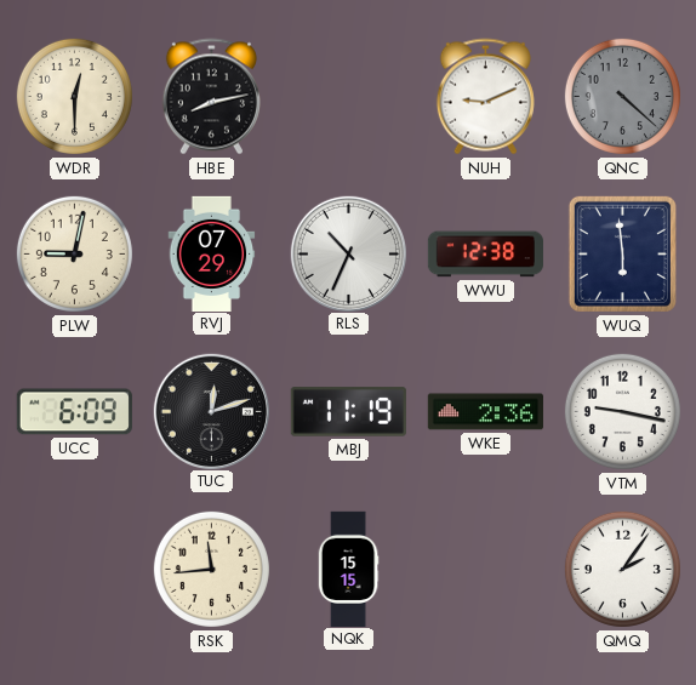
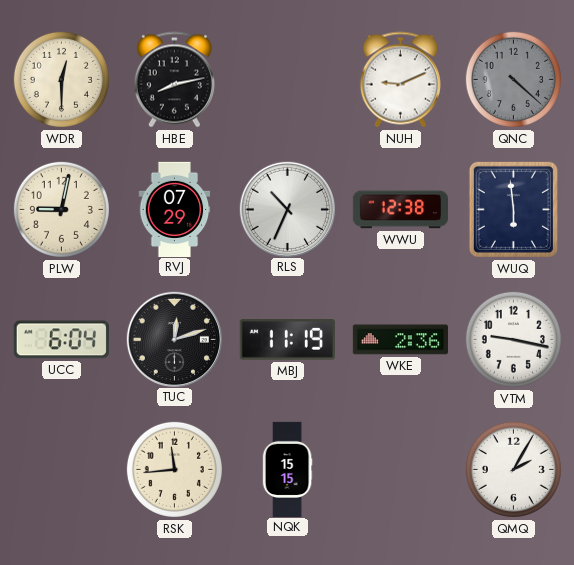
UCC: 6:09 -> 6:04 (61, 340)
QMQ: 2:06 -> 2:05 (513, 469)
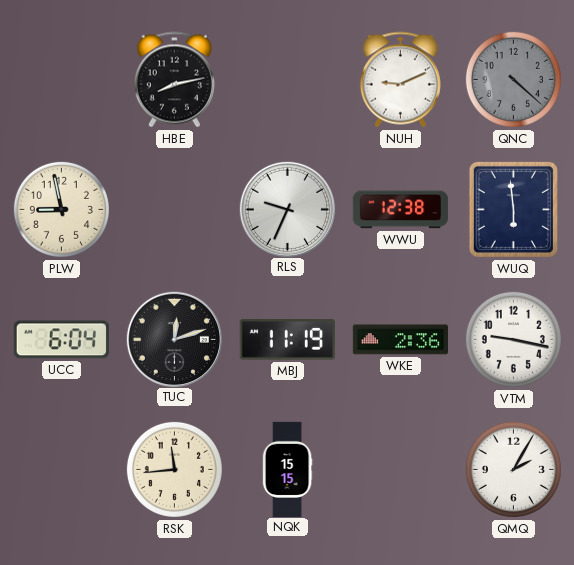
WDR: 12:30 -> none (61, 79)
PLW: 9:02 -> 8:58 (61, 209)
RVJ: 07:29 -> none (175, 209)
RLS: 10:34 -> 9:34 (287, 209)
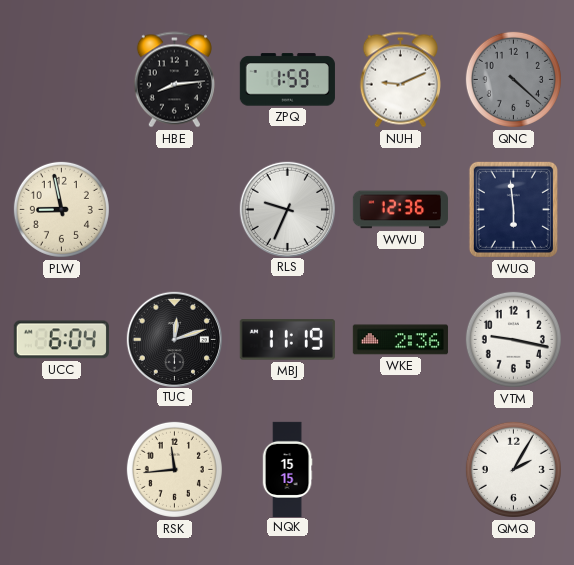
HBE: 8:13 -> 8:14 (174, 80)
ZPQ: none -> 1:59 (287, 80)
WWU: 12:38 -> 12:36 (400, 210)
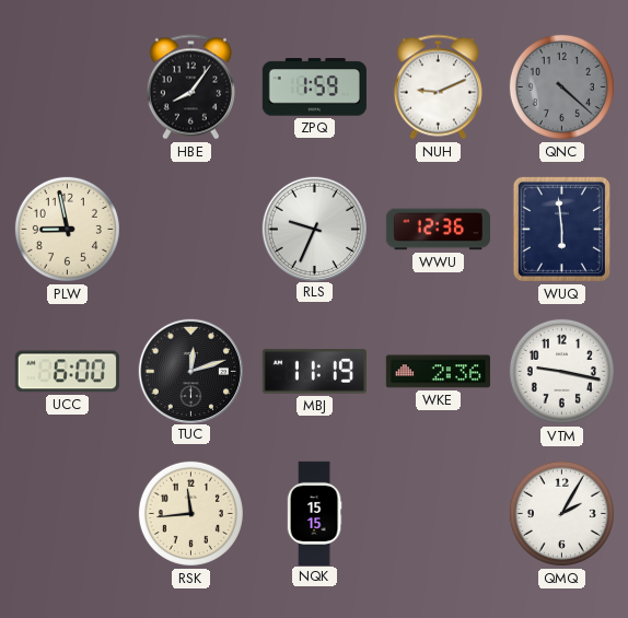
HBE: 8:14 -> 8:06 (190, 88)
UCC: 6:04 -> 6:00 (67, 372)
